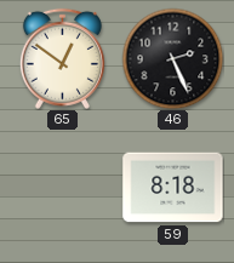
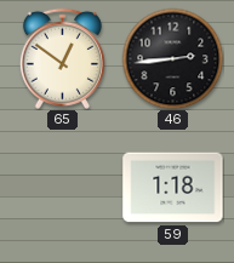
46: 2:26 -> 2:44 (172, 58)
59: 8:18 -> 1:18 (173, 188)
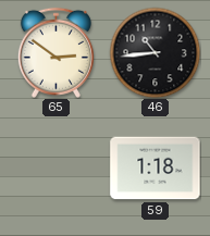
65: 12:51 -> 2:51 (55, 52)
46: 2:44 -> 10:44 (155, 52)
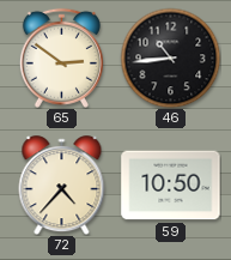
72: none -> 4:37 (62, 186)
59: 1:18 -> 10:50 (171, 186)
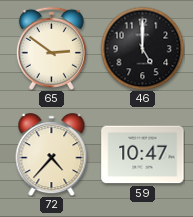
46: 10:44 -> 5:00 (142, 48)
59: 10:50 -> 10:47 (143, 155)
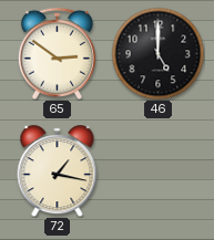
72: 4:37 -> 1:17 (58, 171)
59: 10:47 -> none (143, 155)
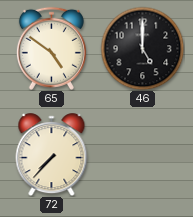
65: 2:51 -> 4:51 (51, 48)
72: 1:17 -> 7:37 (52, 155)
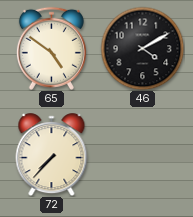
46: 5:00 -> 4:10 (142, 48)
